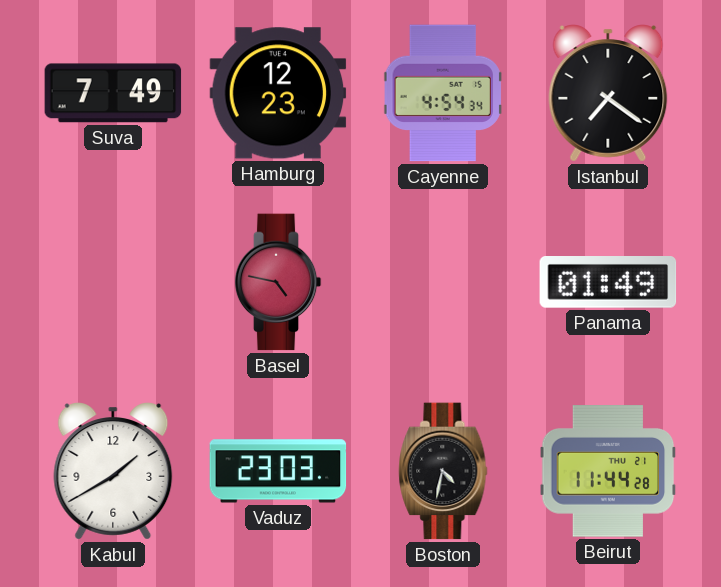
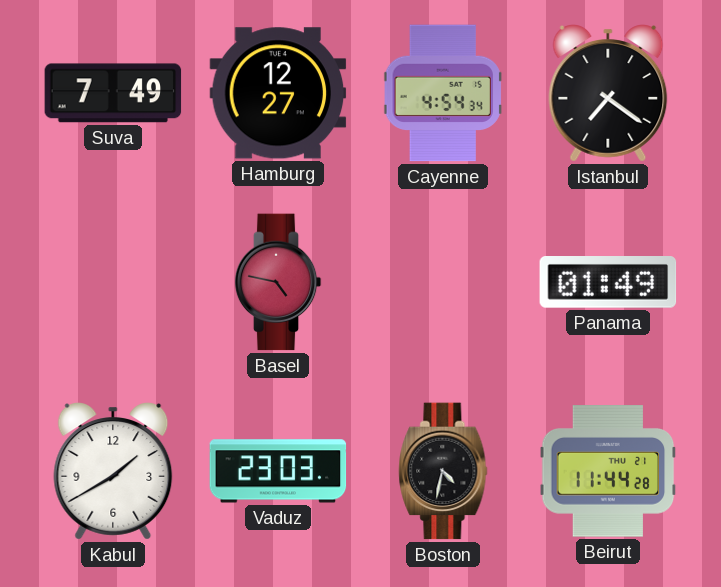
Hamburg: 12:23 -> 12:27 (278, 93)
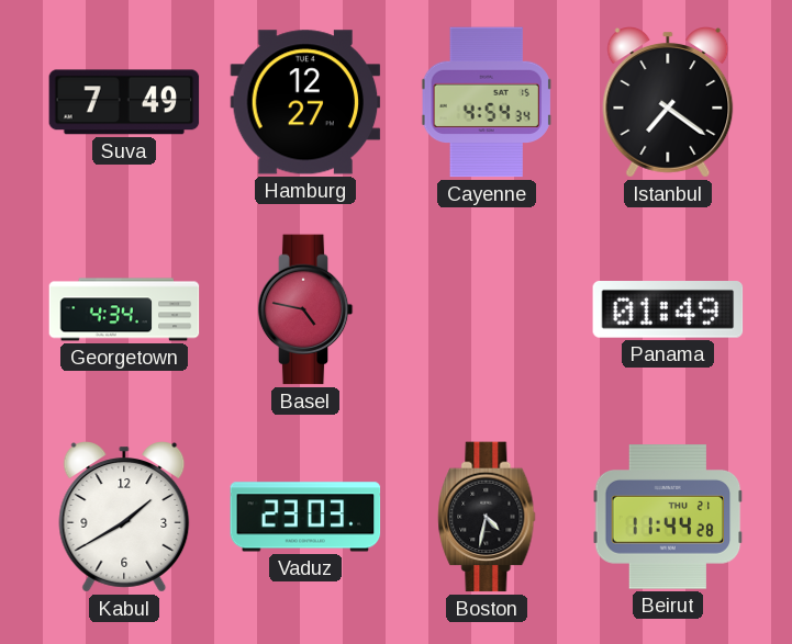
Georgetown: none -> 4:34 (124, 309)
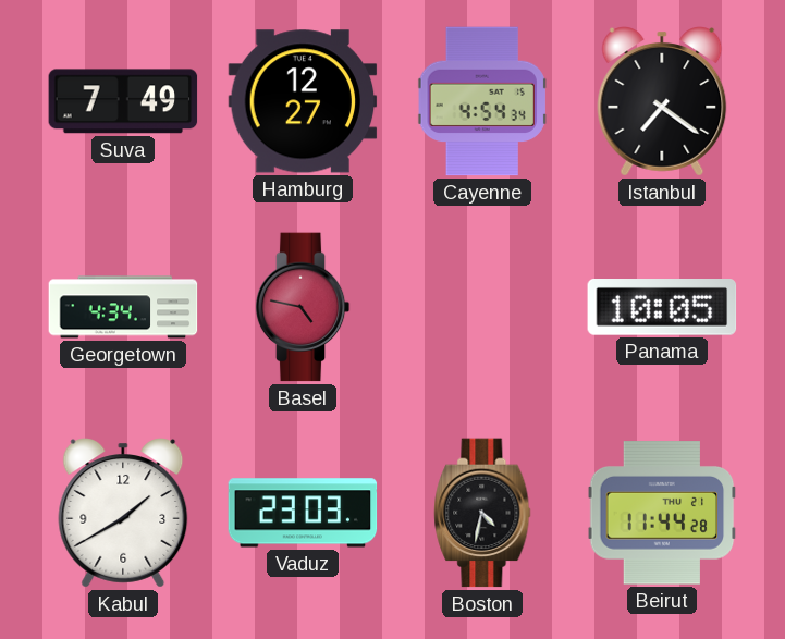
Panama: 01:49 -> 10:05 (662, 308)
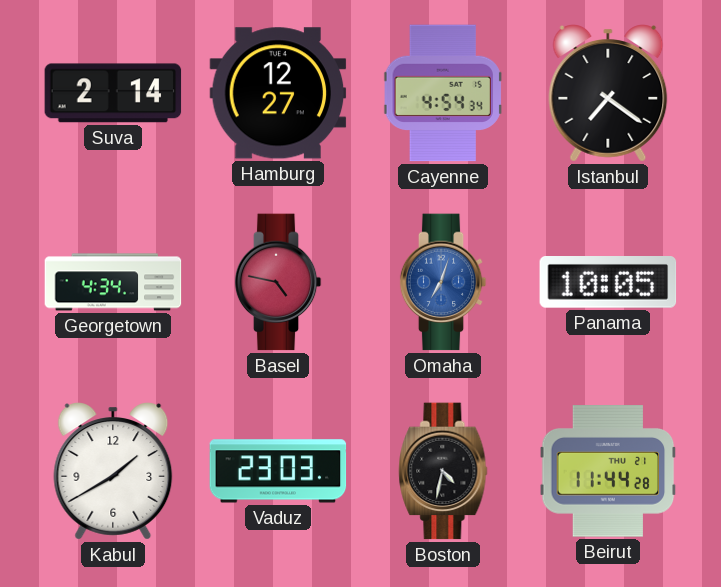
Suva: 7:49 -> 2:14 (113, 93)
Omaha: none -> 7:03 (443, 282)
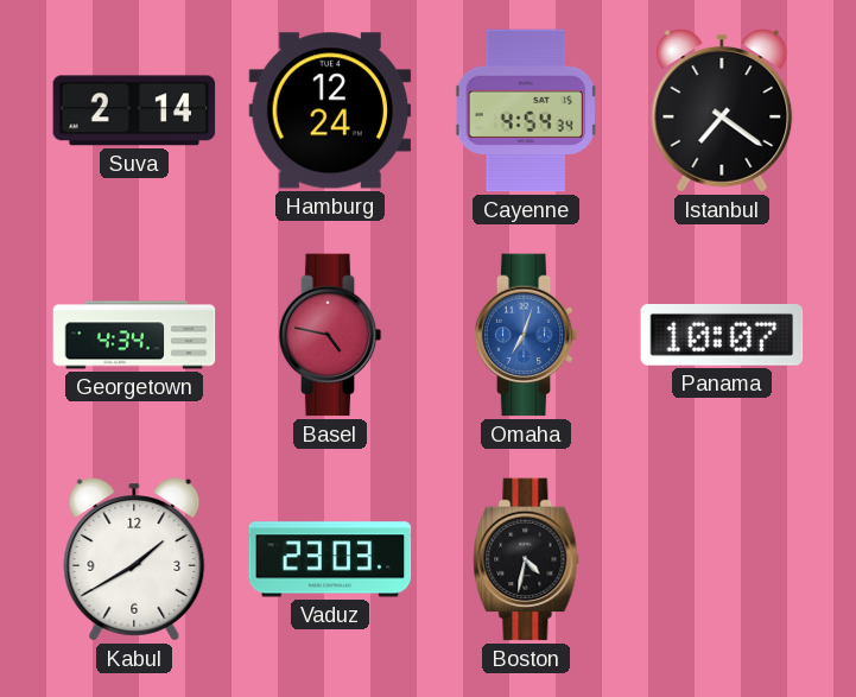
Hamburg: 12:27 -> 12:24 (330, 110)
Panama: 10:05 -> 10:07 (722, 336)
Beirut: 11:44 -> none (608, 471)
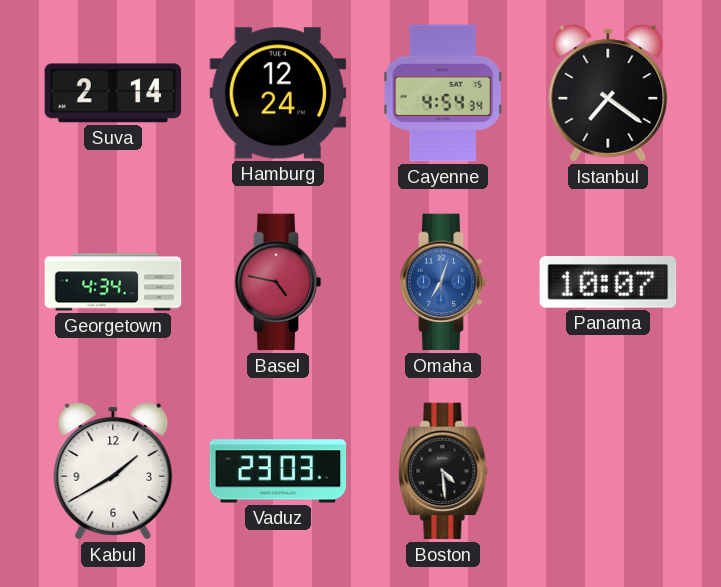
Boston: 4:32 -> 4:29 (443, 471)
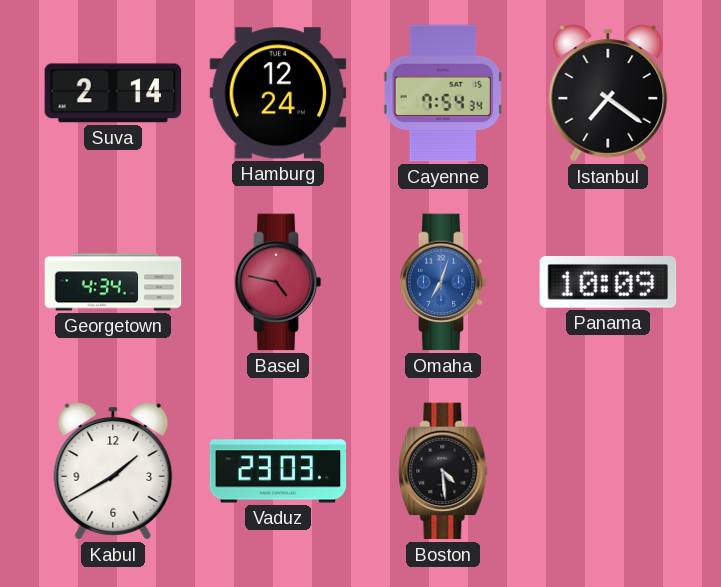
Cayenne: 4:54 -> 7:54 (443, 93)
Panama: 10:07 -> 10:09 (608, 283)
